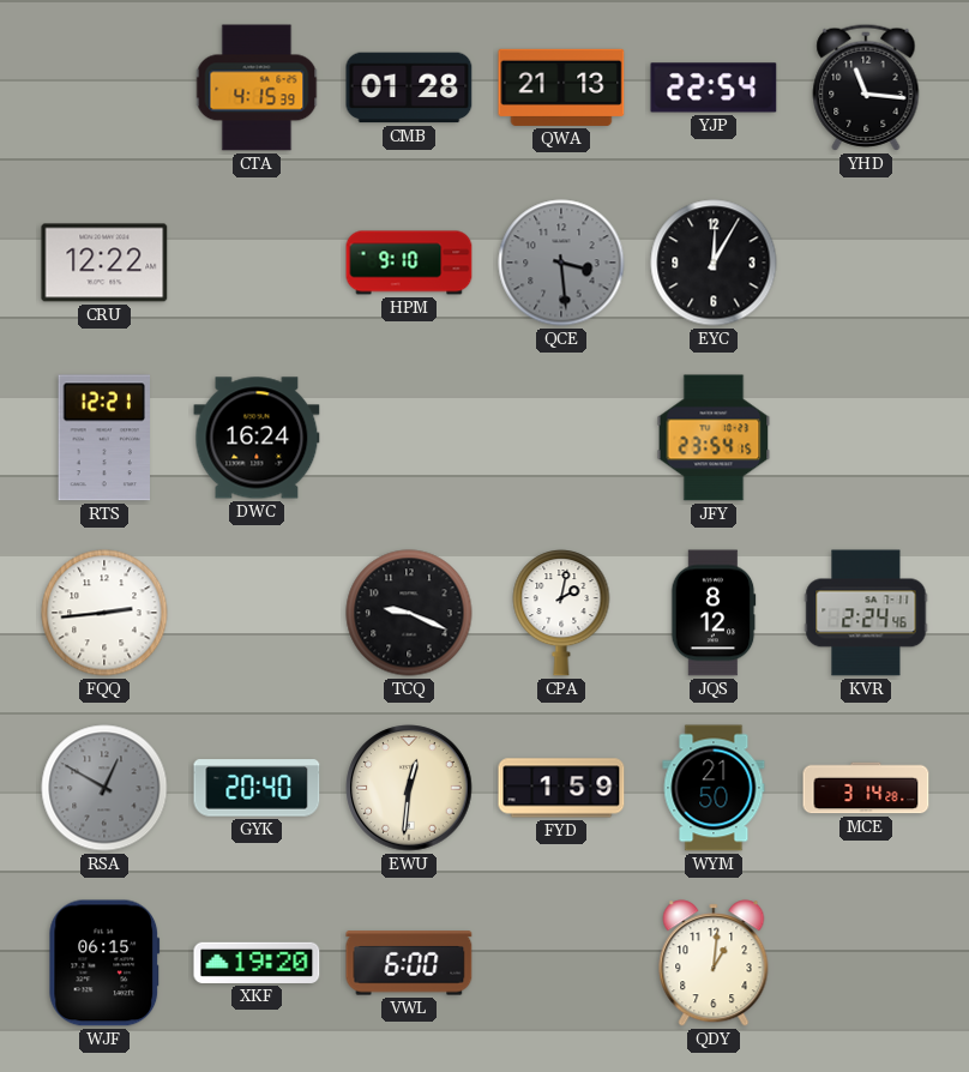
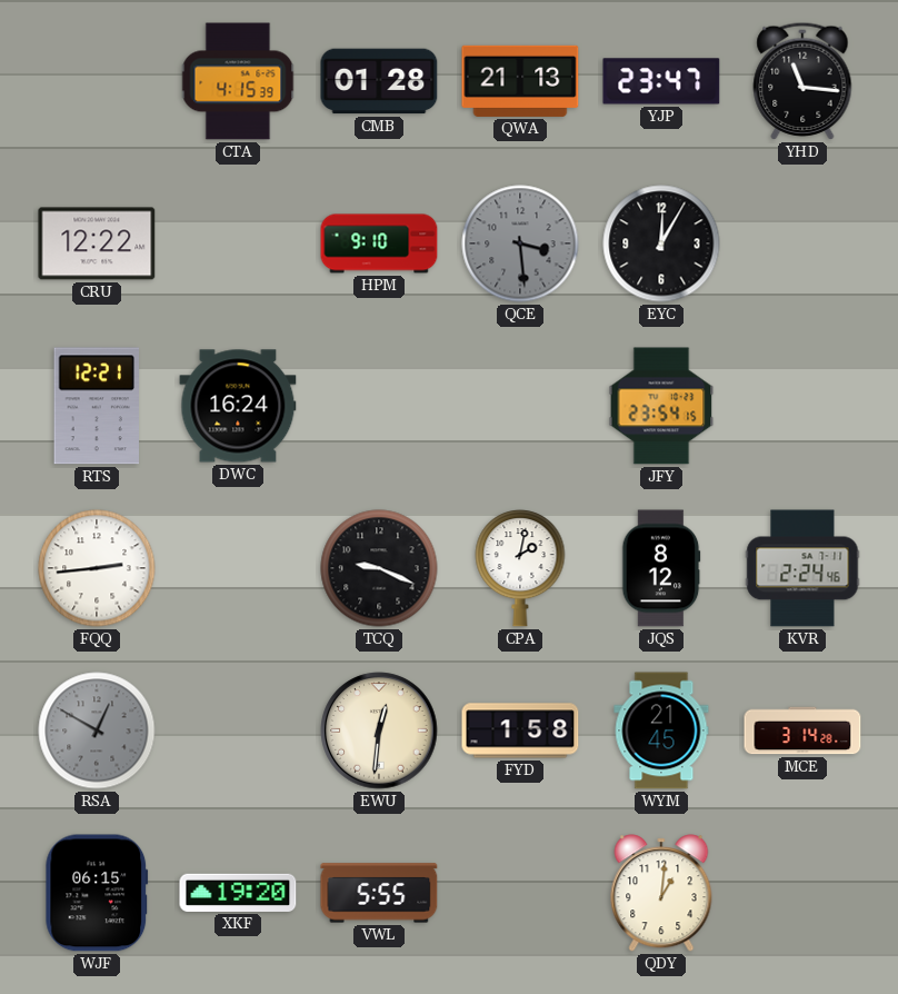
YJP: 22:54 -> 23:47 (661, 81)
GYK: 20:40 -> none (257, 788)
FYD: 1:59 -> 1:58 (520, 730)
WYM: 21:50 -> 21:45 (661, 730)
VWL: 6:00 -> 5:55 (379, 893)
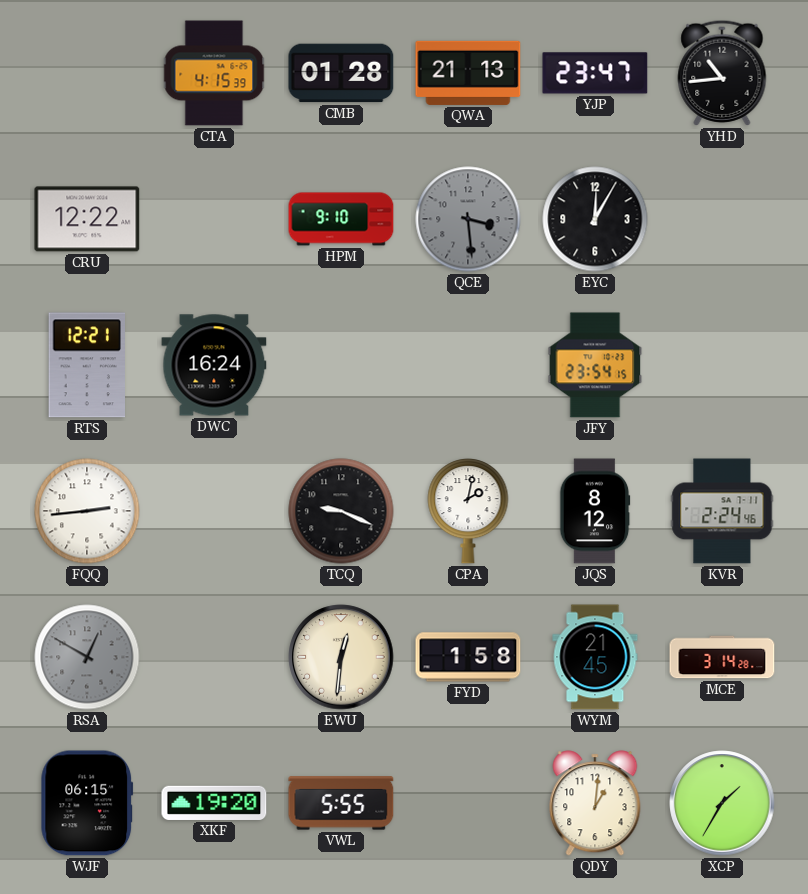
YHD: 11:16 -> 10:44 (722, 73)
XCP: none -> 1:35 (722, 803)
